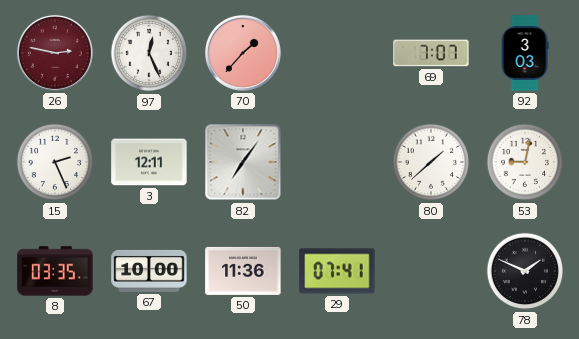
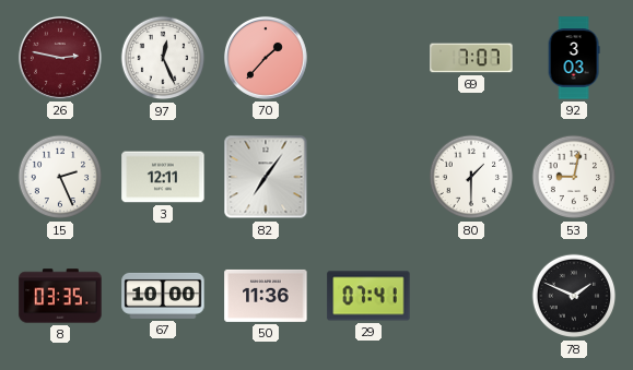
80: 1:38 -> 1:30 (471, 177)
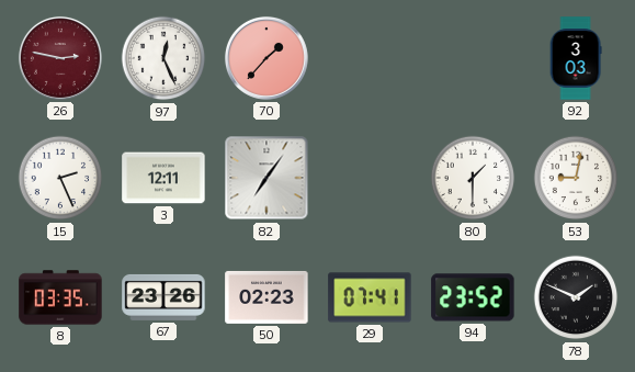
69: 7:07 -> none (471, 58)
67: 10:00 -> 23:26 (163, 297)
50: 11:36 -> 02:23 (267, 297)
94: none -> 23:52 (473, 297)
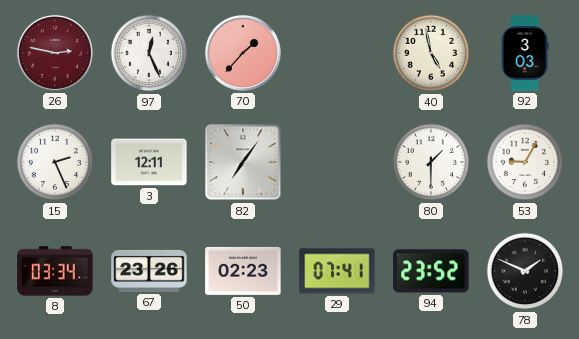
40: none -> 4:58 (431, 53)
53: 9:02 -> 9:05 (525, 162)
8: 03:35 -> 03:34 (55, 271)
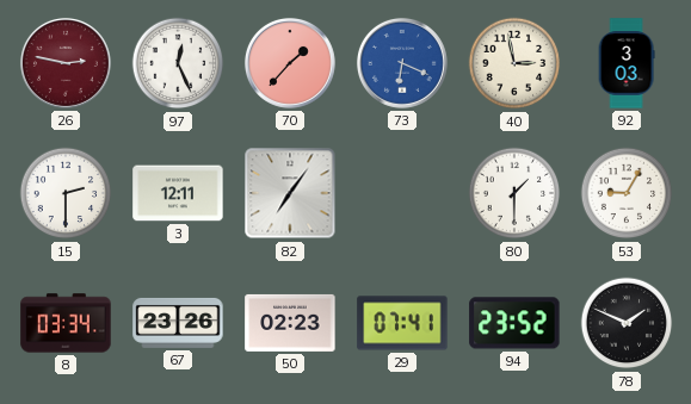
73: none -> 6:19 (402, 63)
40: 4:58 -> 2:58 (514, 63)
15: 2:26 -> 2:30 (66, 193)
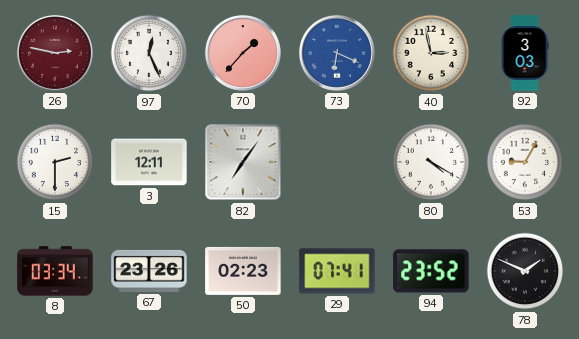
80: 1:30 -> 4:20 (431, 162)
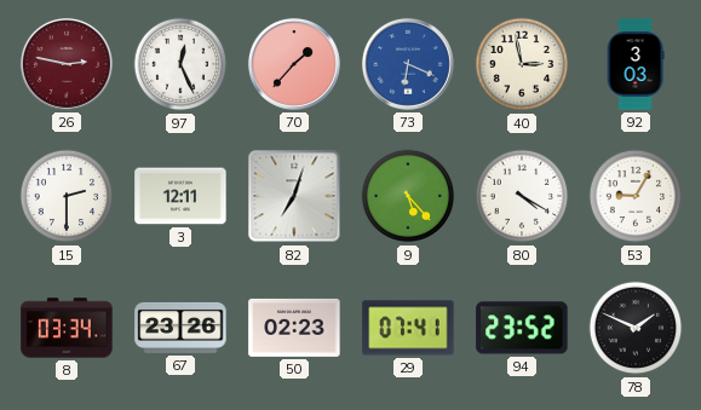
82: 7:06 -> 7:03 (294, 196)
9: none -> 5:23 (408, 196)
